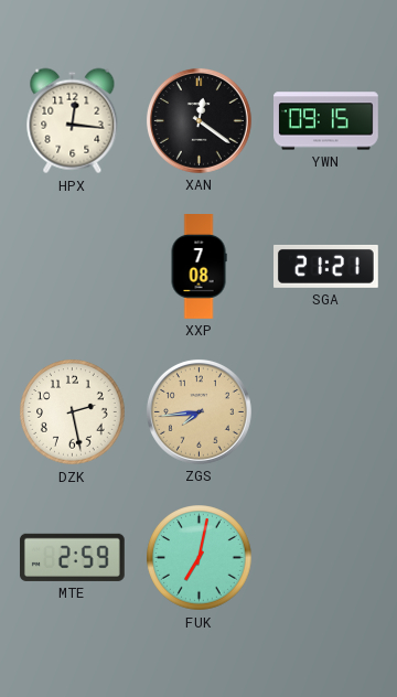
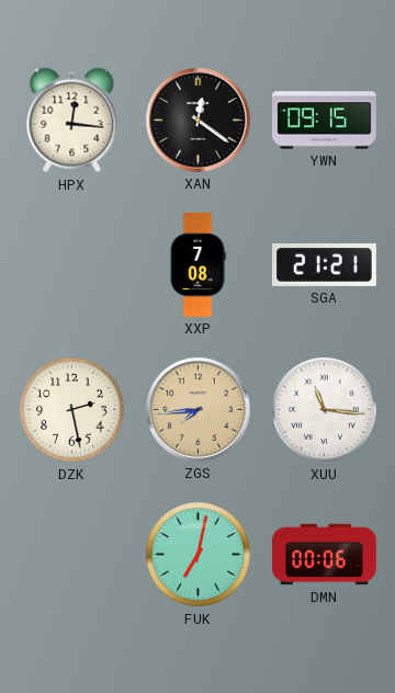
XUU: none -> 11:16 (325, 410)
MTE: 2:59 -> none (72, 557)
DMN: none -> 00:06 (325, 555)
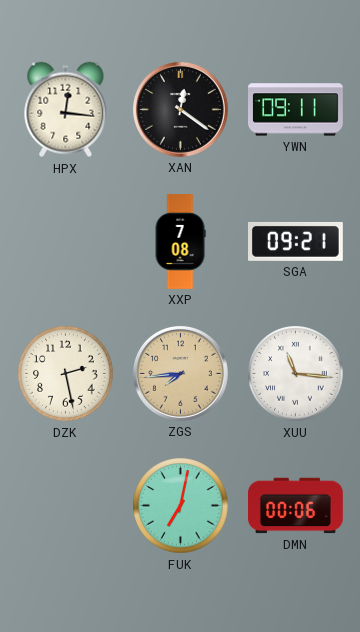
YWN: 09:15 -> 09:11 (296, 110)
SGA: 21:21 -> 09:21 (296, 241)
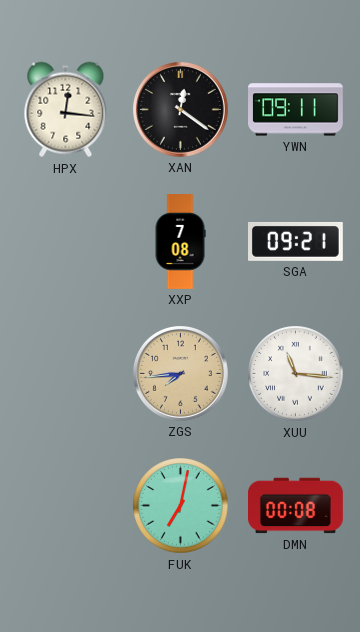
DZK: 2:28 -> none (66, 374)
DMN: 00:06 -> 00:08 (296, 506)
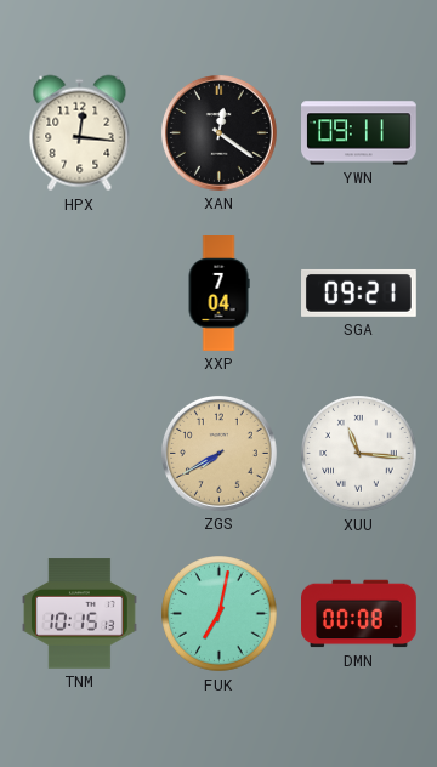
XXP: 7:08 -> 7:04 (218, 294)
ZGS: 7:44 -> 7:40 (218, 453)
TNM: none -> 10:15 (80, 614)
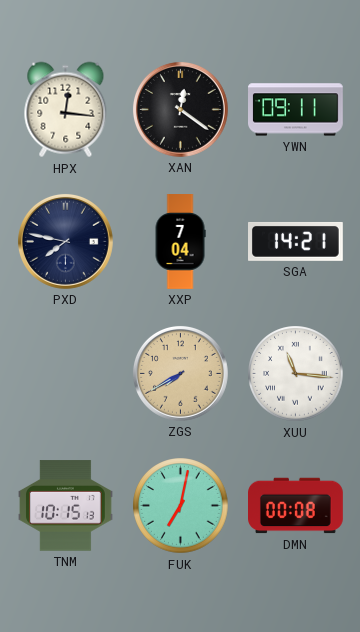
PXD: none -> 7:47 (65, 241)
SGA: 09:21 -> 14:21 (296, 241)
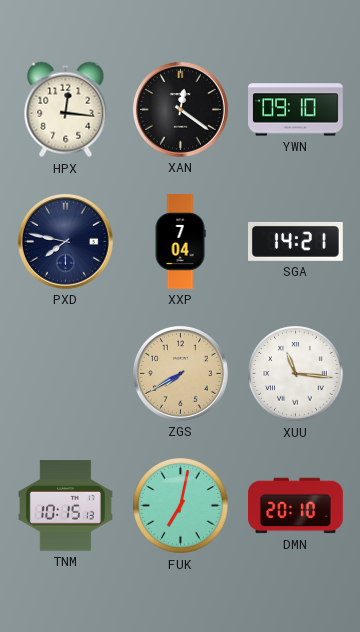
YWN: 09:11 -> 09:10 (296, 110)
DMN: 00:08 -> 20:10 (296, 506)
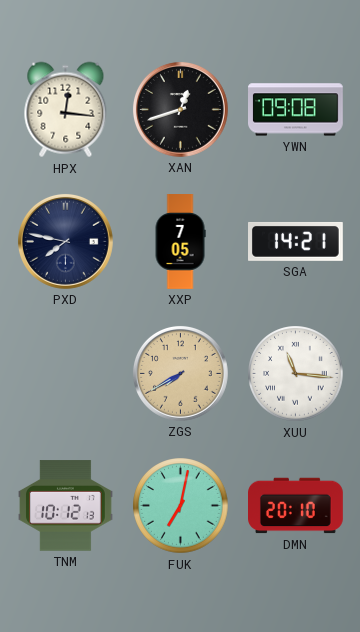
XAN: 12:21 -> 12:42 (180, 109)
YWN: 09:10 -> 09:08 (296, 110)
XXP: 7:04 -> 7:05 (180, 242)
TNM: 10:15 -> 10:12 (66, 506)
